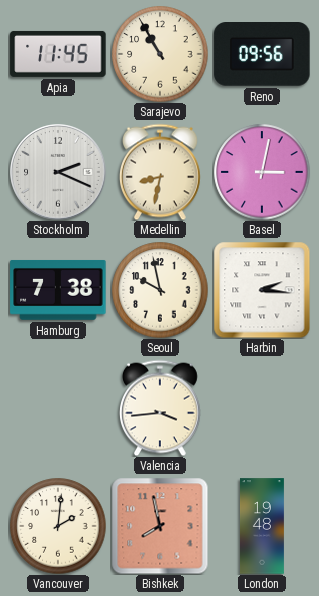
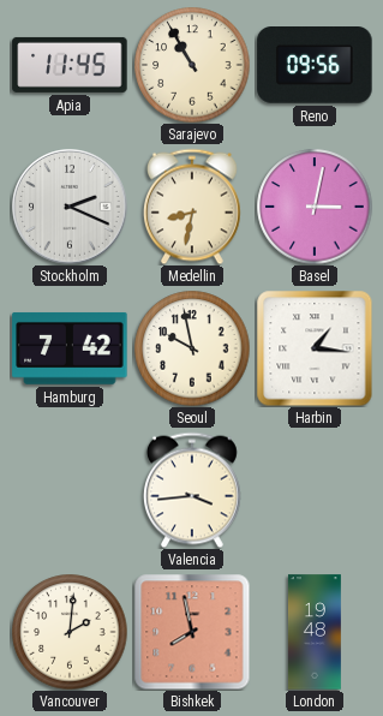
Hamburg: 7:38 -> 7:42 (70, 348)
Harbin: 2:16 -> 1:16 (315, 348)
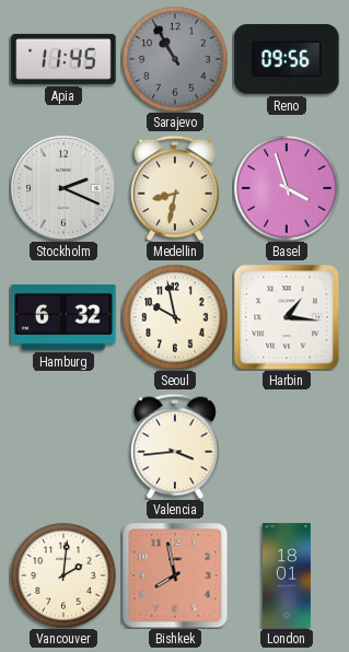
Sarajevo dial: cream -> grey (175, 59)
Basel: 3:02 -> 3:57 (287, 188)
Hamburg: 7:42 -> 6:32 (63, 317)
London: 19:48 -> 18:01 (287, 575)
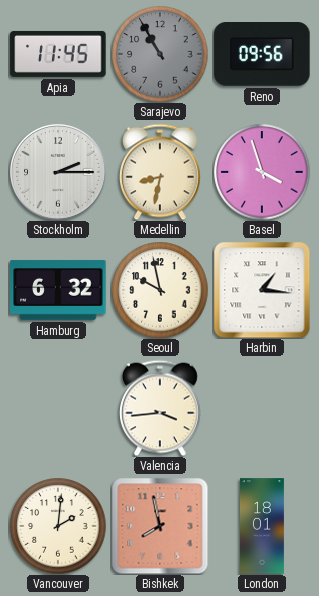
Stockholm: 2:19 -> 2:15 (58, 172)
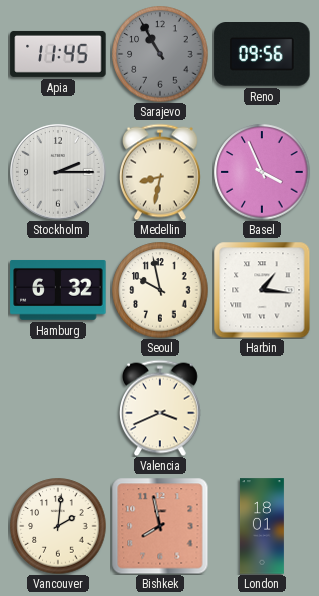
Basel: 3:57 -> 3:56 (262, 172)
Valencia: 3:44 -> 3:41 (160, 408)
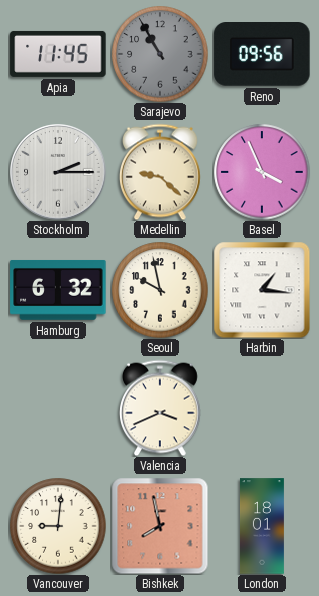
Medellin: 8:32 -> 9:22 (160, 172)
Vancouver: 2:01 -> 9:01 (58, 526)
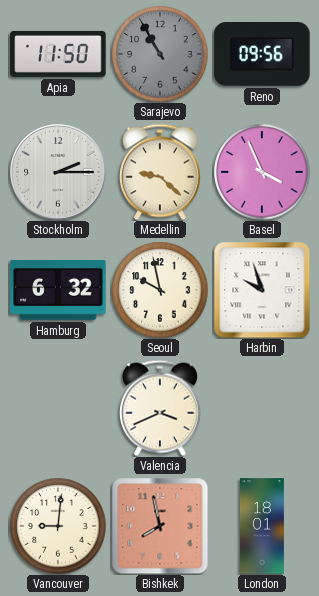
Apia: 11:45 -> 11:50 (58, 54)
Harbin: 1:16 -> 9:57 (262, 290)
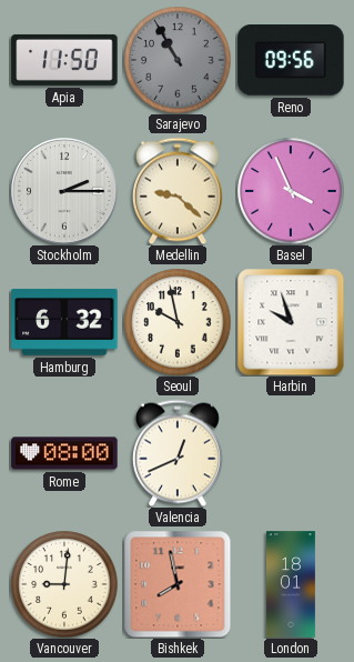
Rome: none -> 08:00 (64, 453)
Valencia: 3:41 -> 12:41 (178, 453)
